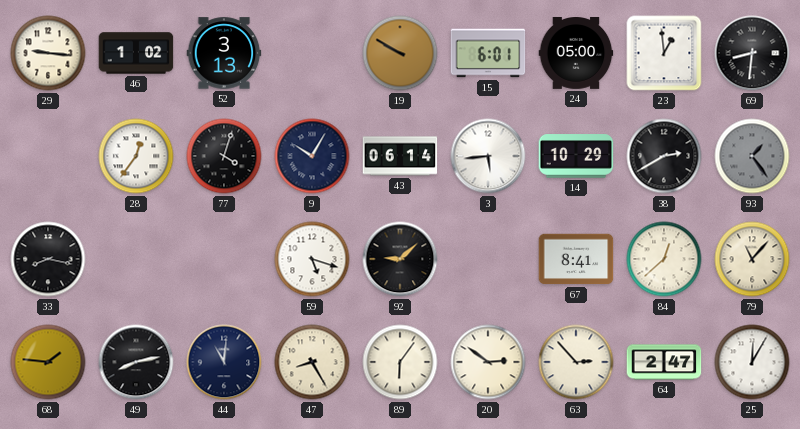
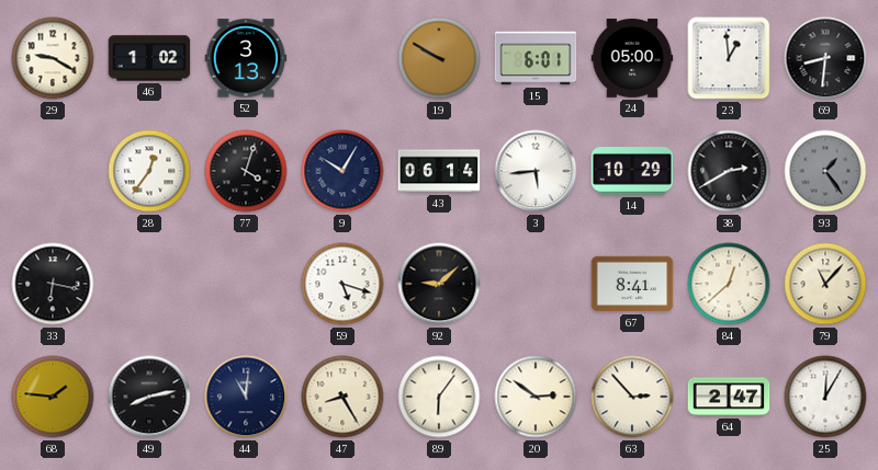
29: 9:16 -> 9:20 (53, 58)
33: 8:17 -> 6:17 (53, 284)
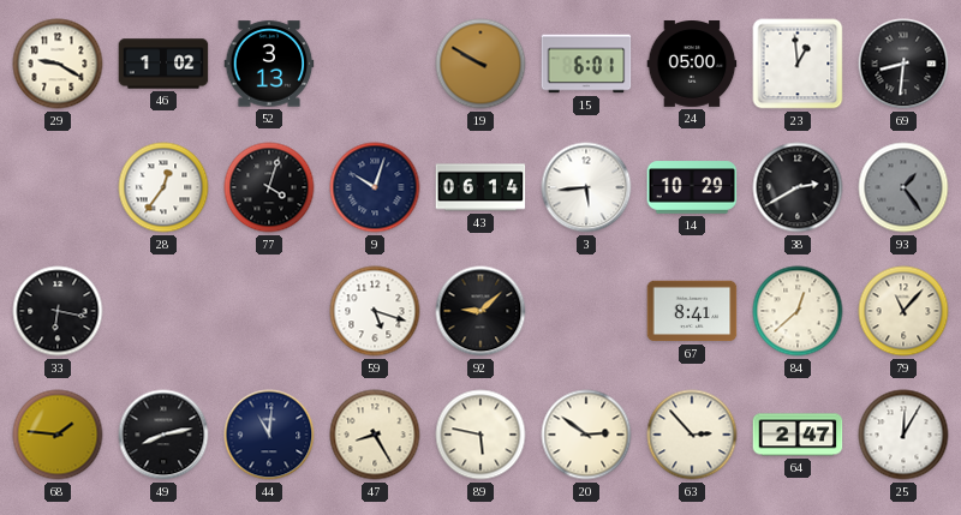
9: 10:05 -> 10:03 (375, 187)
89: 6:06 -> 5:47 (480, 435)
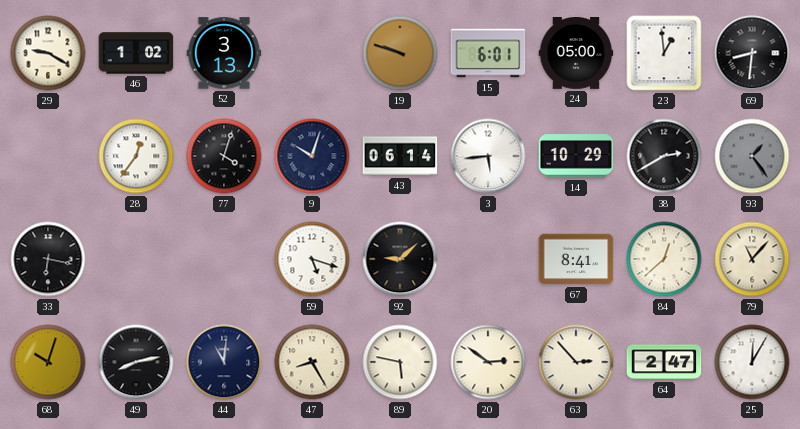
19: 9:50 -> 9:48 (400, 53)
68: 1:46 -> 10:03 (48, 362)
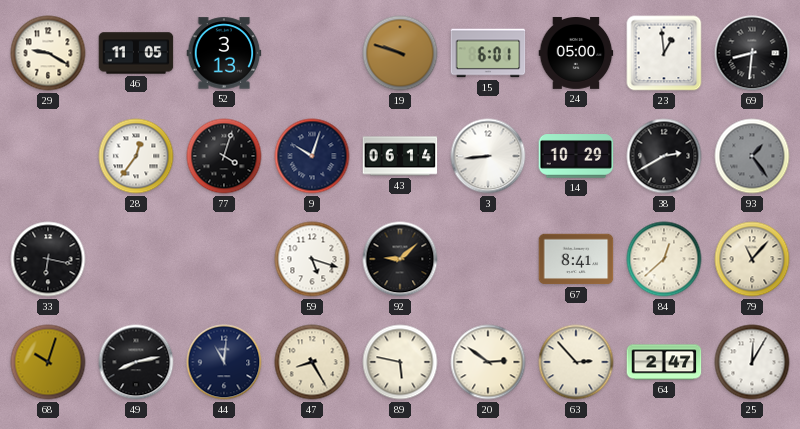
46: 1:02 -> 11:05 (136, 53)
3: 5:44 -> 8:44 (488, 156)
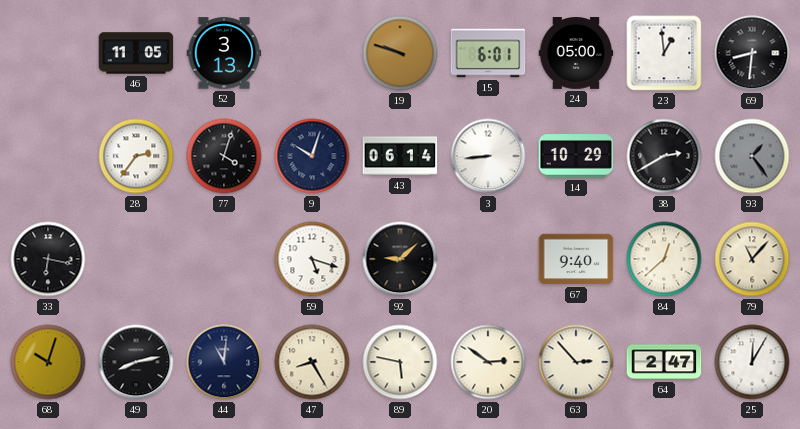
29: 9:20 -> none (48, 53)
28: 12:36 -> 2:36 (136, 156)
67: 8:41 -> 9:40 (576, 259)
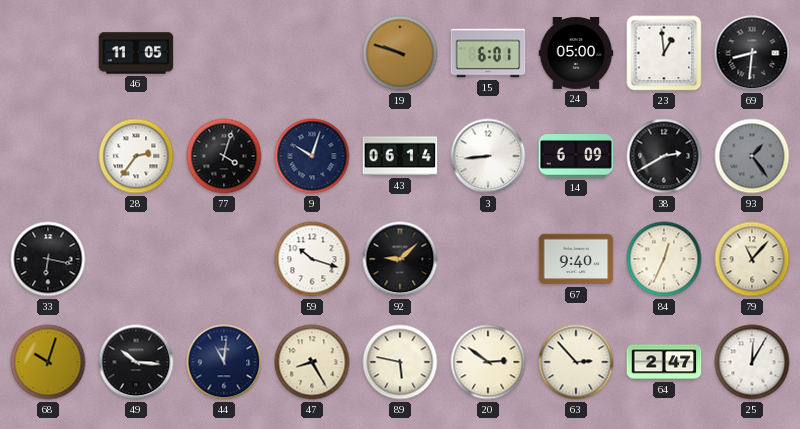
52: 3:13 -> none (224, 53)
14: 10:29 -> 6:09 (576, 156)
59: 5:18 -> 10:18 (312, 259)
84: 12:38 -> 12:34 (664, 259)
49: 8:13 -> 10:16 (136, 362)
